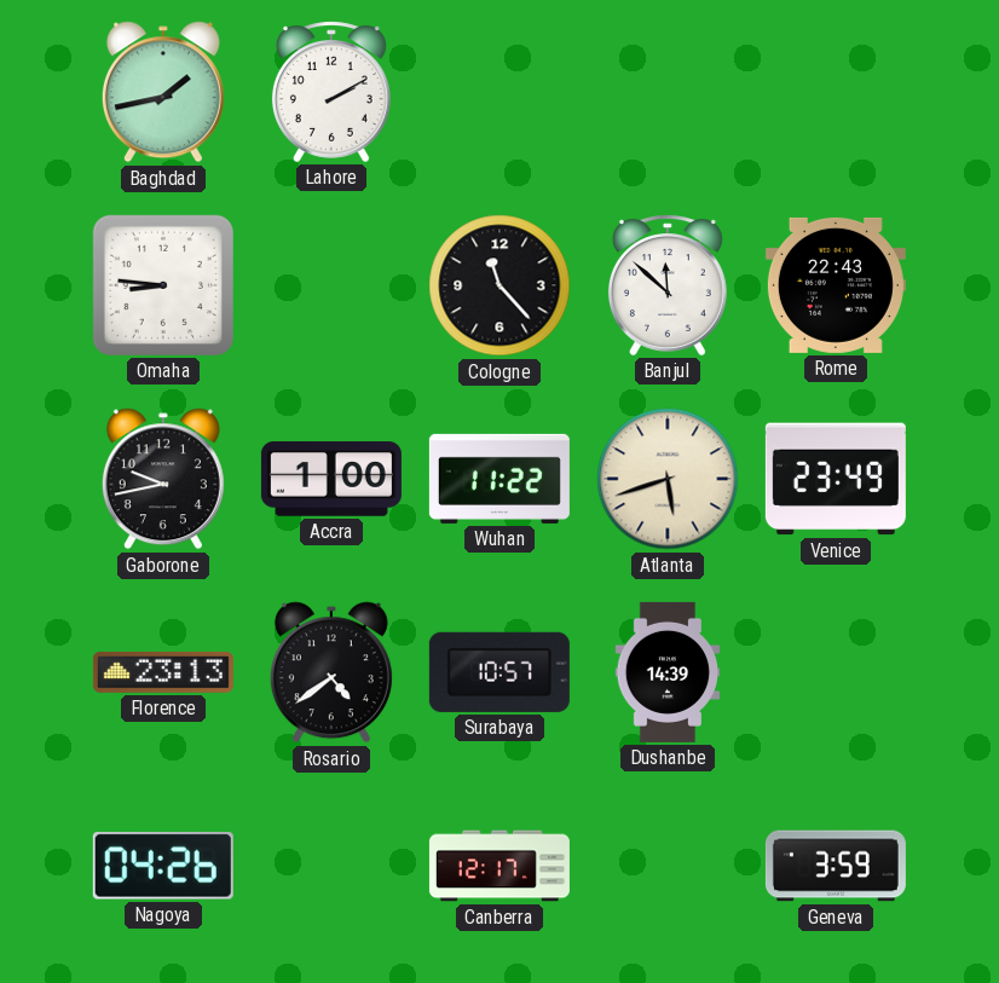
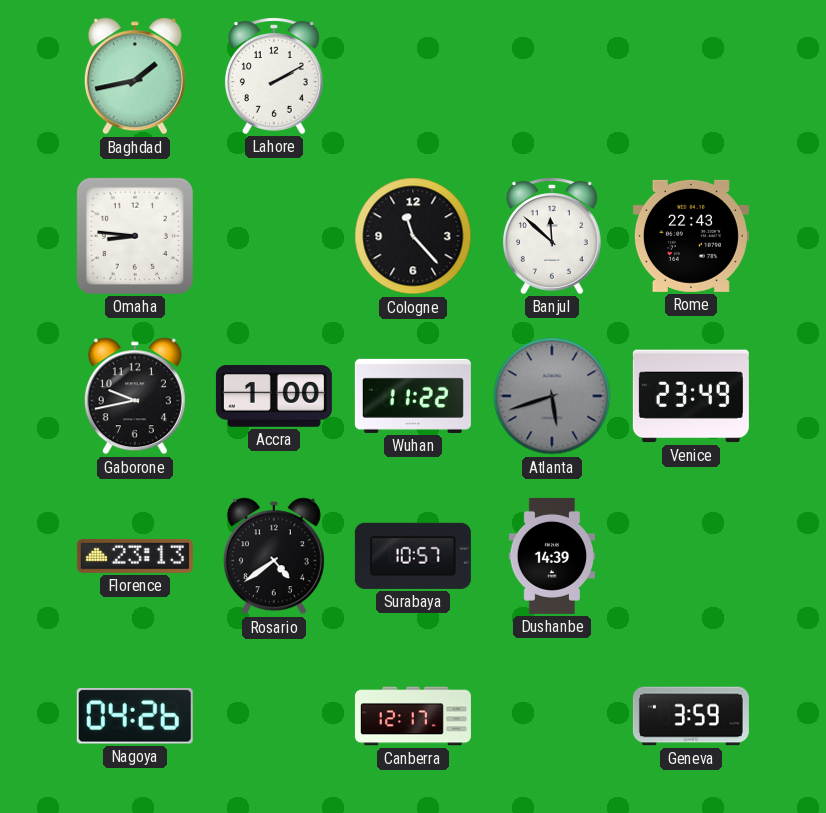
Atlanta dial: cream -> grey (552, 396)
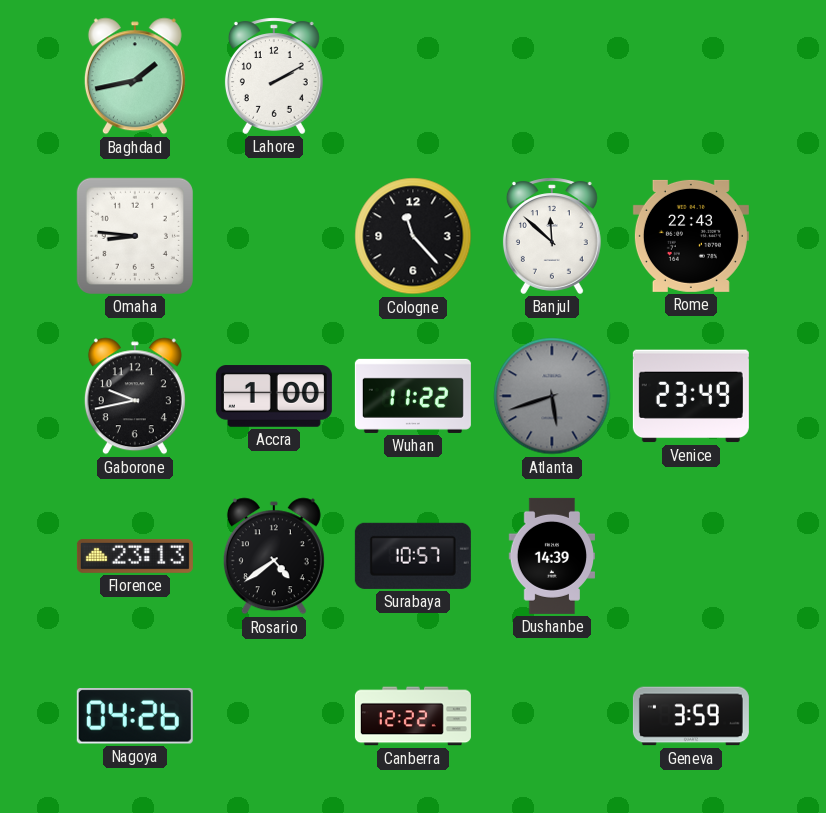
Canberra: 12:17 -> 12:22 (413, 716)
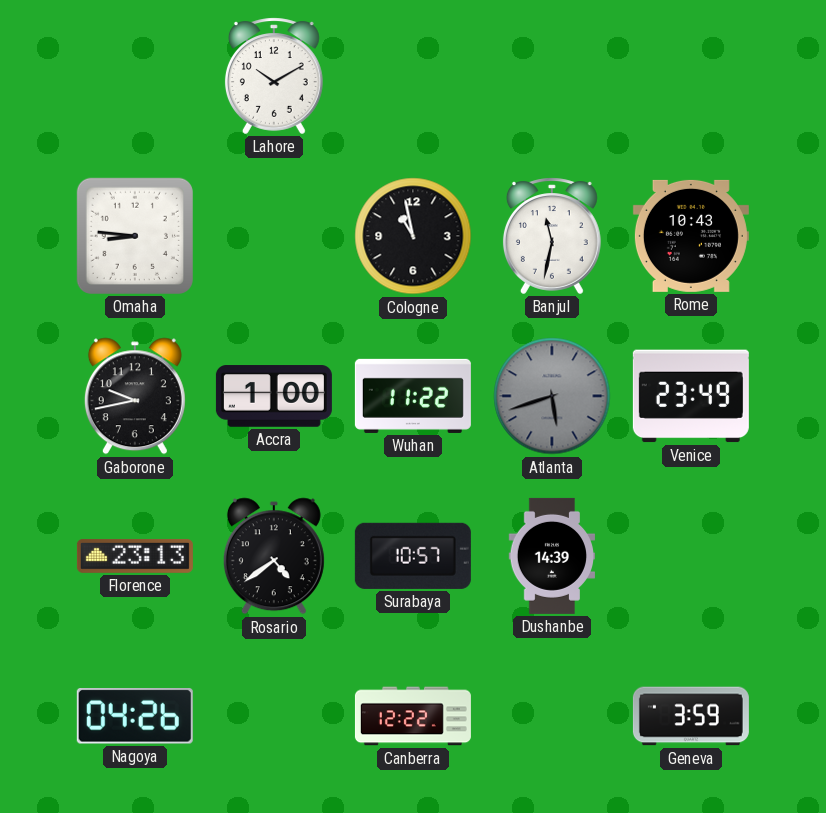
Baghdad: 1:43 -> none (135, 76)
Lahore: 2:10 -> 10:10 (274, 76)
Cologne: 11:23 -> 10:58 (413, 236)
Banjul: 11:52 -> 11:32 (552, 236)
Rome: 22:43 -> 10:43 (691, 236)
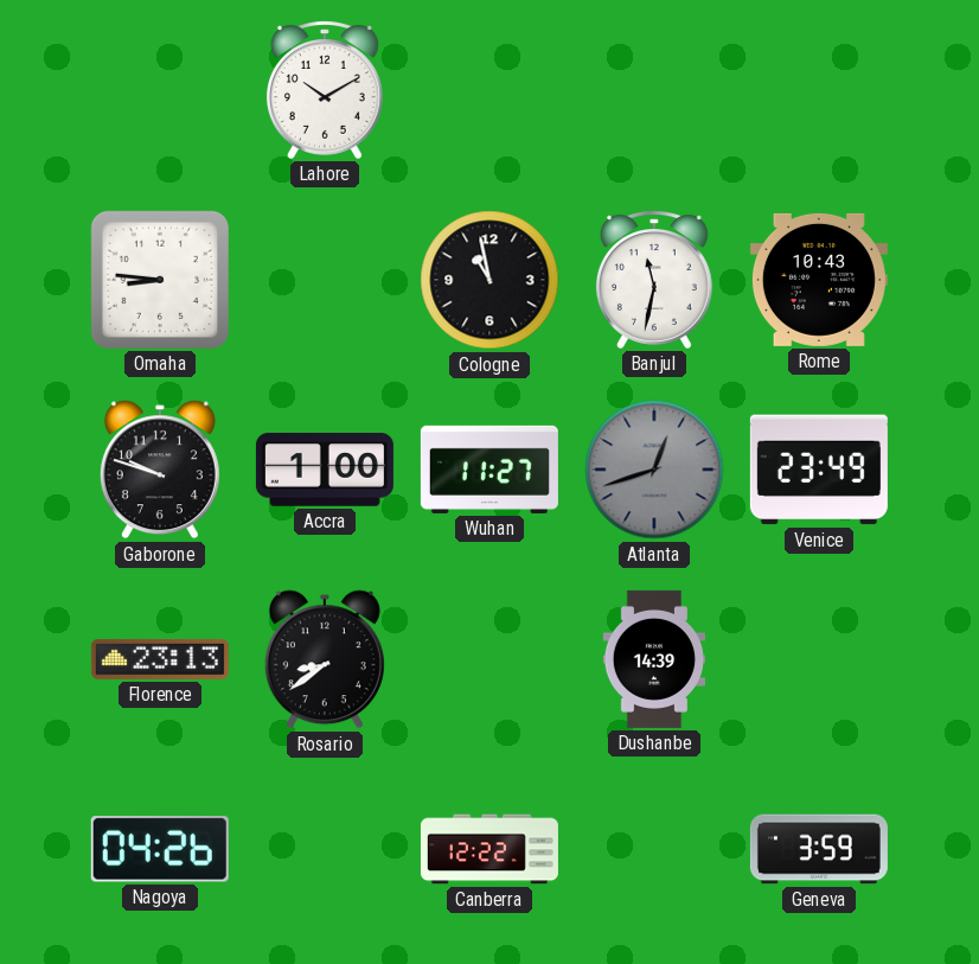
Gaborone: 9:43 -> 9:48 (160, 470)
Wuhan: 11:22 -> 11:27 (489, 470)
Atlanta: 5:42 -> 12:42 (654, 470)
Rosario: 4:39 -> 8:39 (325, 659)
Surabaya: 10:57 -> none (413, 556)
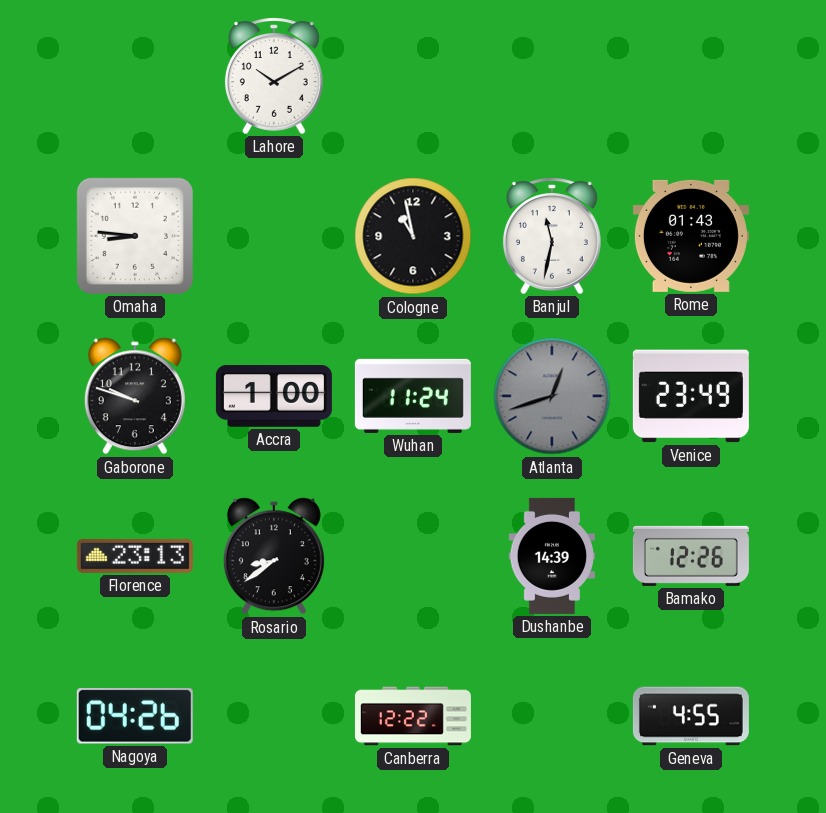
Rome: 10:43 -> 01:43 (691, 236)
Wuhan: 11:27 -> 11:24 (413, 396)
Bamako: none -> 12:26 (691, 556)
Geneva: 3:59 -> 4:55 (691, 716)
